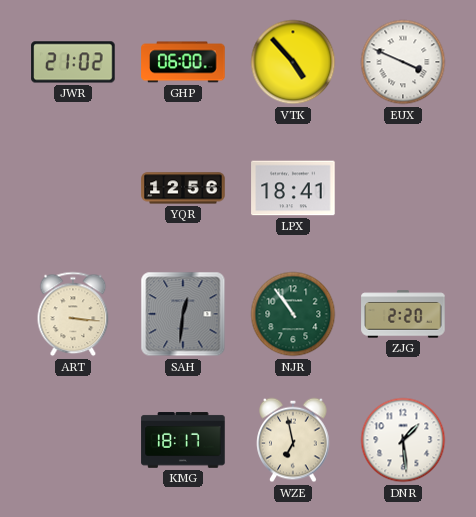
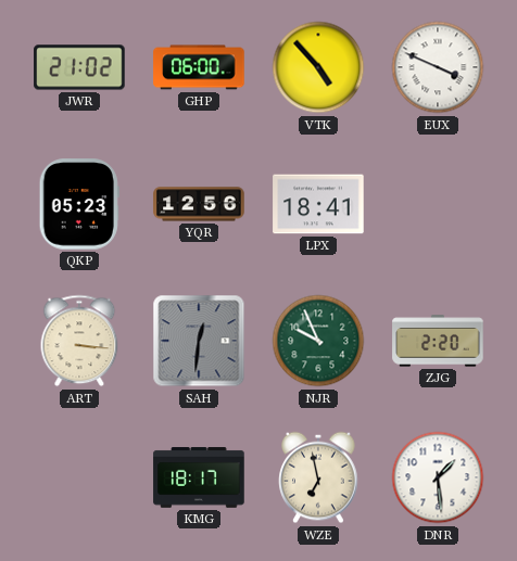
QKP: none -> 05:23 (79, 204)
NJR: 10:54 -> 9:56 (318, 341)
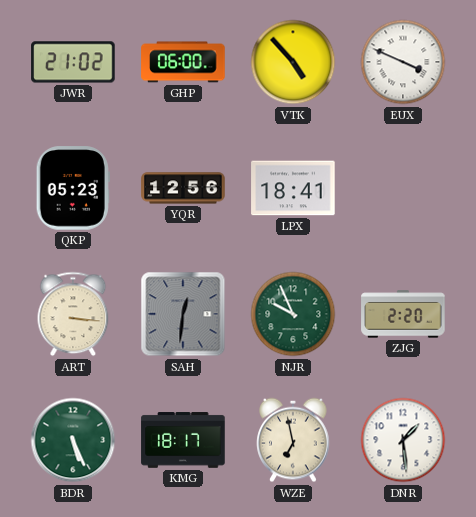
BDR: none -> 5:26 (73, 440)
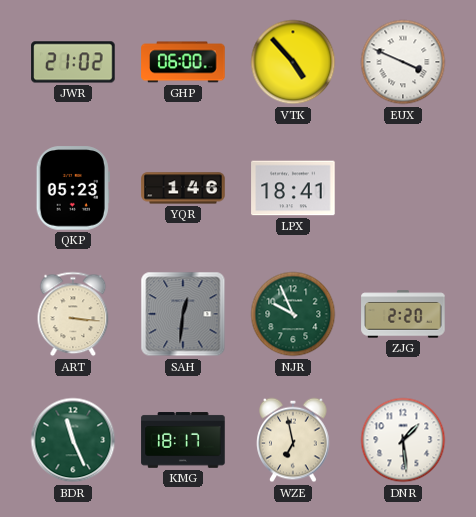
YQR: 12:56 -> 1:46 (183, 188)
BDR: 5:26 -> 11:26 (73, 440)
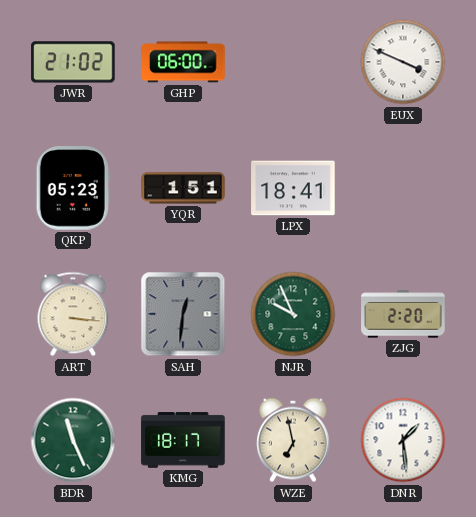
VTK: 4:53 -> none (293, 62)
YQR: 1:46 -> 1:51 (183, 188)
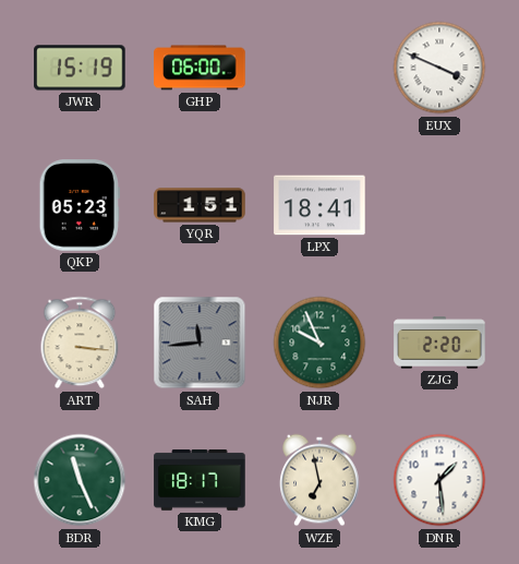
JWR: 21:02 -> 15:19 (80, 68)
SAH: 12:31 -> 11:44 (200, 343)
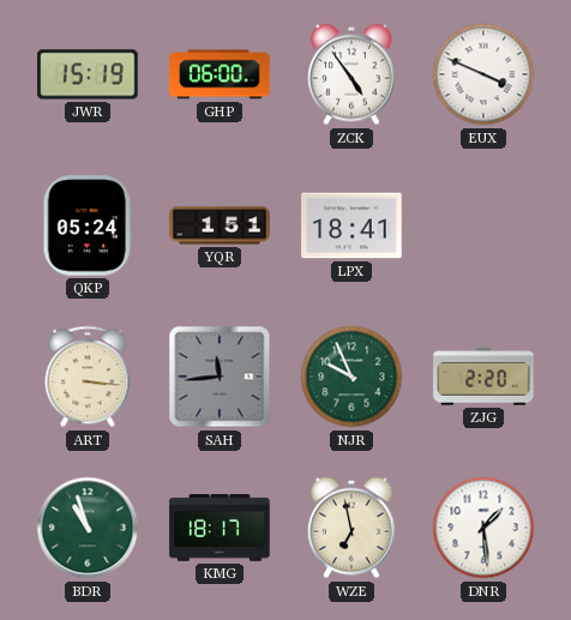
ZCK: none -> 4:54 (351, 74)
QKP: 05:23 -> 05:24 (88, 225)
BDR: 11:26 -> 10:57 (88, 528)
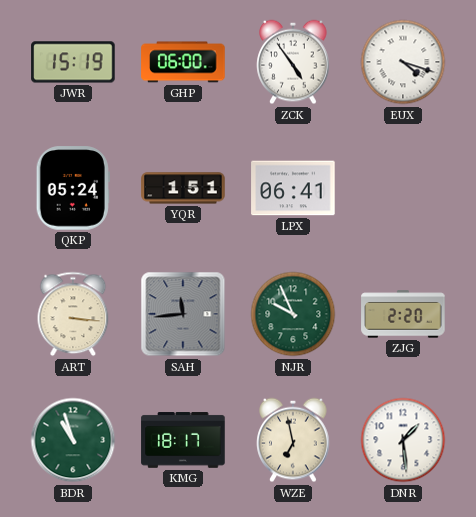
EUX: 3:49 -> 4:18 (403, 62)
LPX: 18:41 -> 06:41 (293, 188)
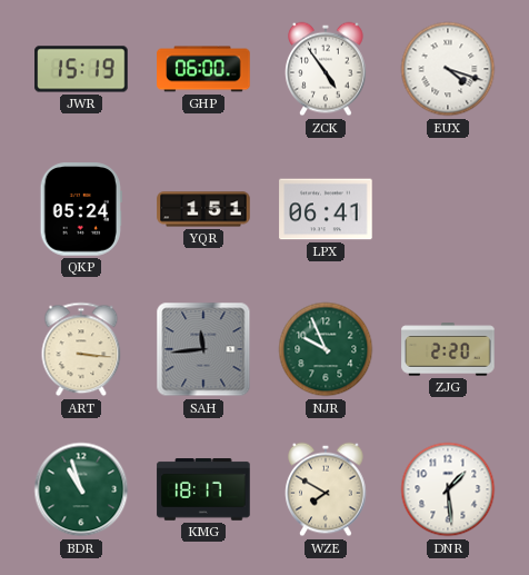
WZE: 6:58 -> 7:50 (326, 489)
